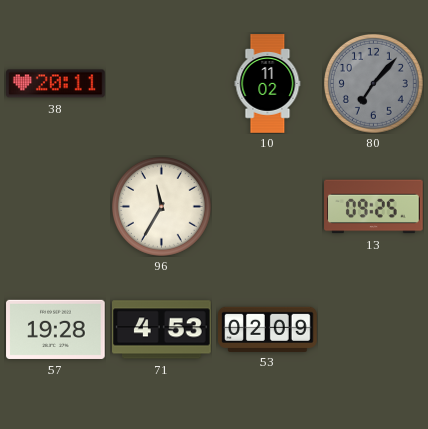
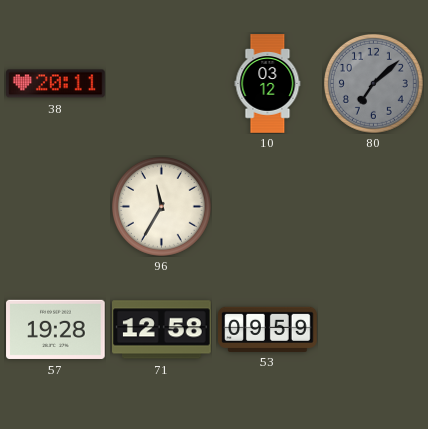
10: 11:02 -> 03:12 (268, 84)
80: 7:07 -> 7:08 (373, 83)
13: 09:25 -> none (374, 207)
71: 4:53 -> 12:58 (162, 330)
53: 02:09 -> 09:59 (268, 329)
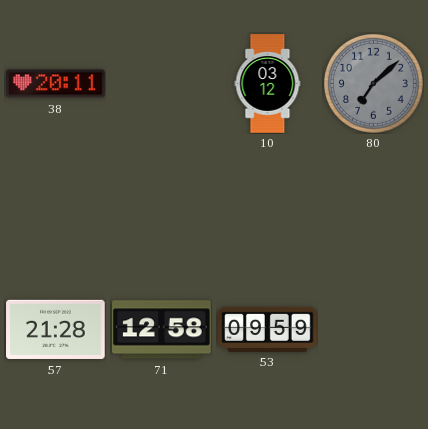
96: 11:35 -> none (161, 206)
57: 19:28 -> 21:28 (56, 329)
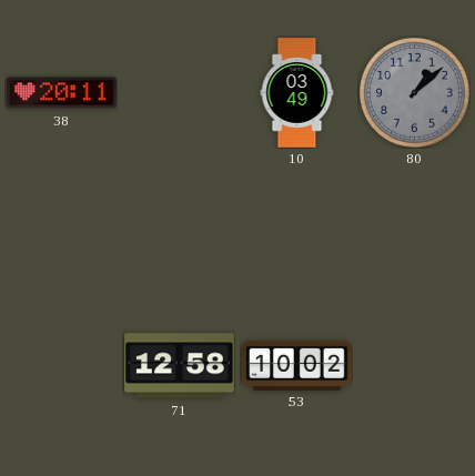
10: 03:12 -> 03:49 (297, 93)
80: 7:08 -> 1:08 (414, 92)
57: 21:28 -> none (56, 329)
53: 09:59 -> 10:02 (297, 365)
